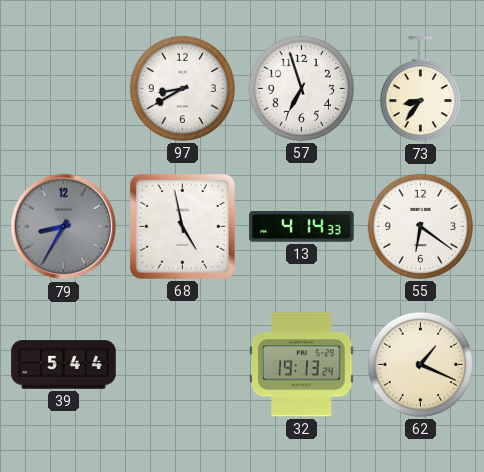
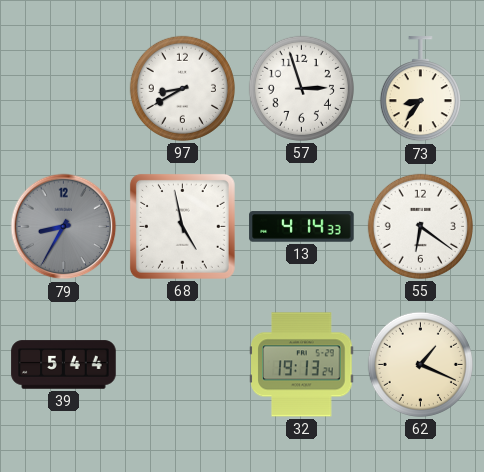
57: 6:57 -> 2:57 (301, 88)
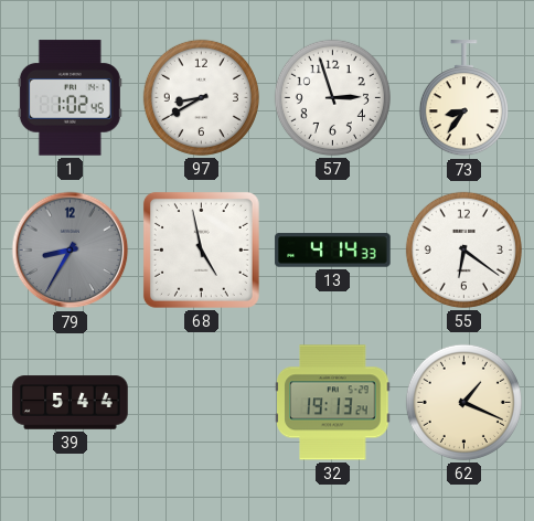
1: none -> 1:02 (70, 98)
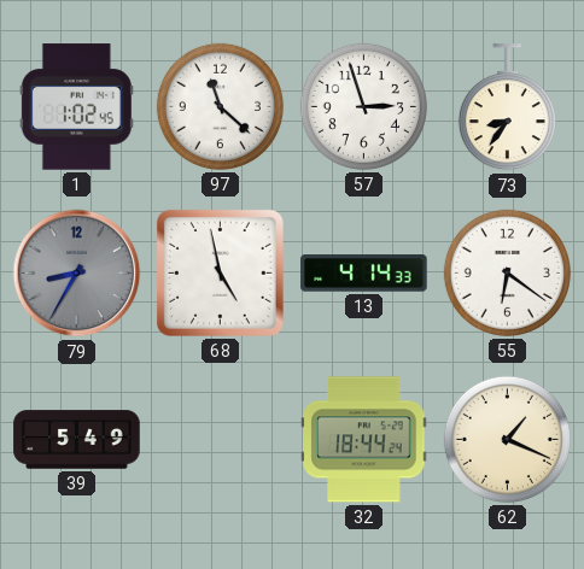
97: 8:40 -> 11:22 (220, 106)
39: 5:44 -> 5:49 (77, 440)
32: 19:13 -> 18:44 (364, 440)
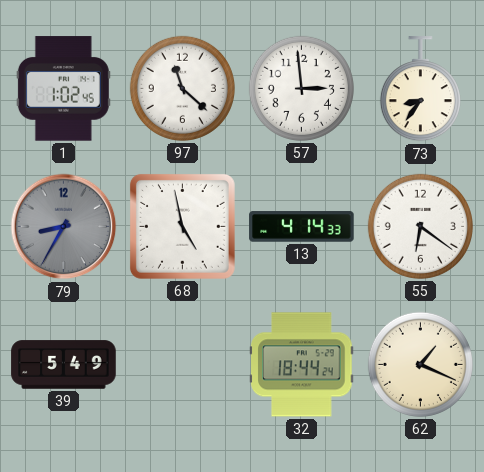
57: 2:57 -> 2:59 (301, 88)
